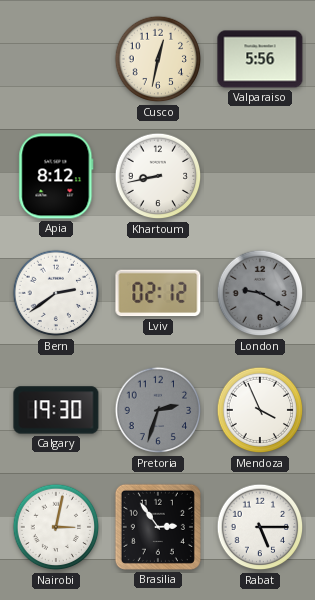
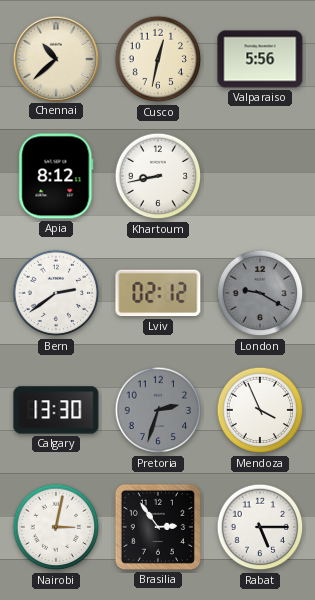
Chennai: none -> 10:38 (55, 58)
Calgary: 19:30 -> 13:30 (56, 410)
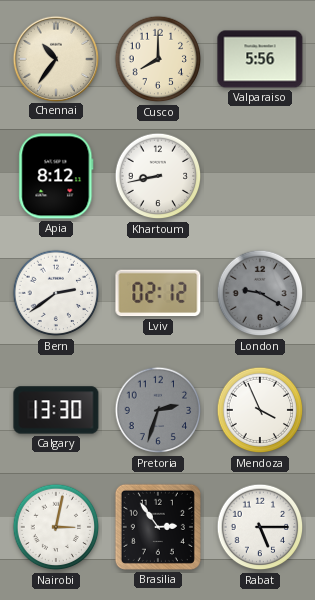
Chennai: 10:38 -> 10:36 (55, 58)
Cusco: 12:32 -> 8:00 (158, 59)
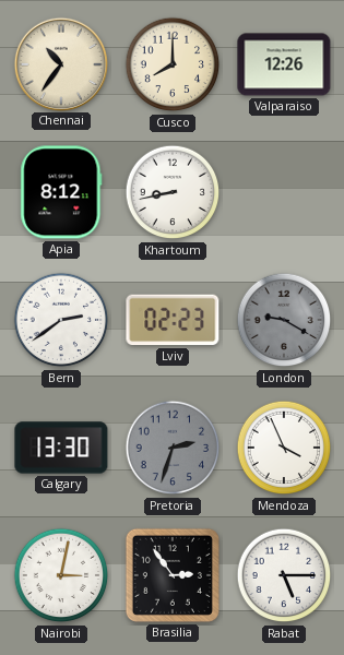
Valparaiso: 5:56 -> 12:26 (284, 64)
Lviv: 02:12 -> 02:23 (173, 320)
